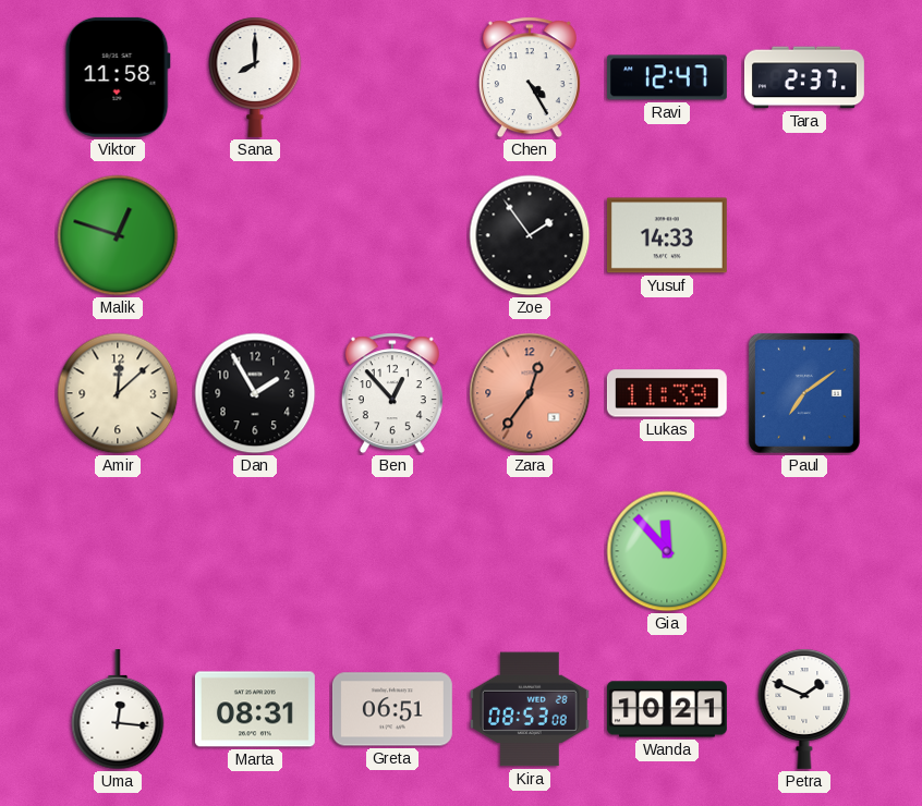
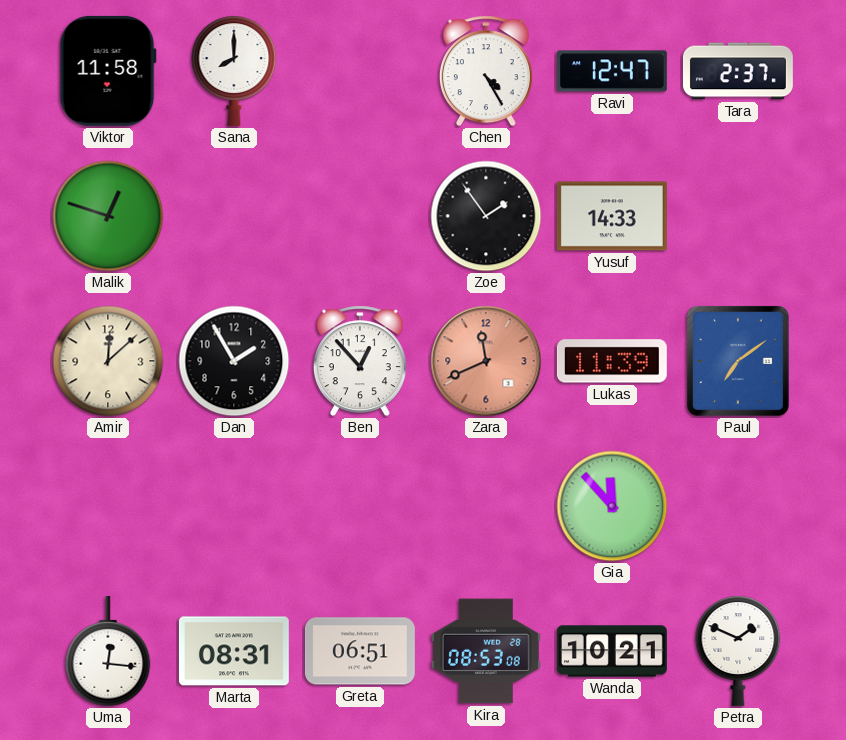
Zara: 12:36 -> 11:41 (486, 361)
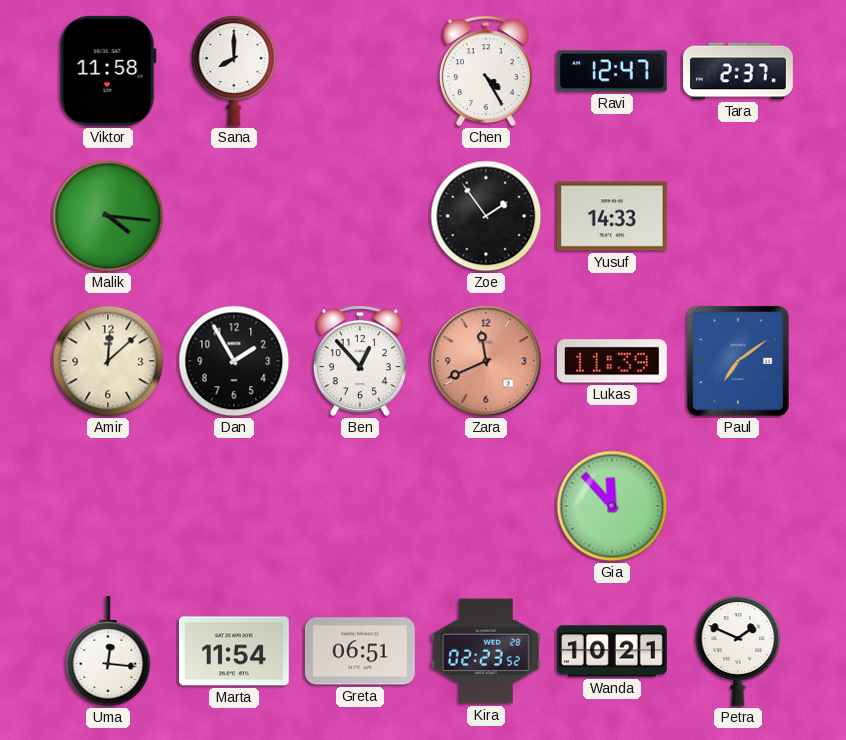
Malik: 12:48 -> 4:16 (108, 216)
Marta: 08:31 -> 11:54 (234, 651)
Kira: 08:53 -> 02:23 (486, 651)
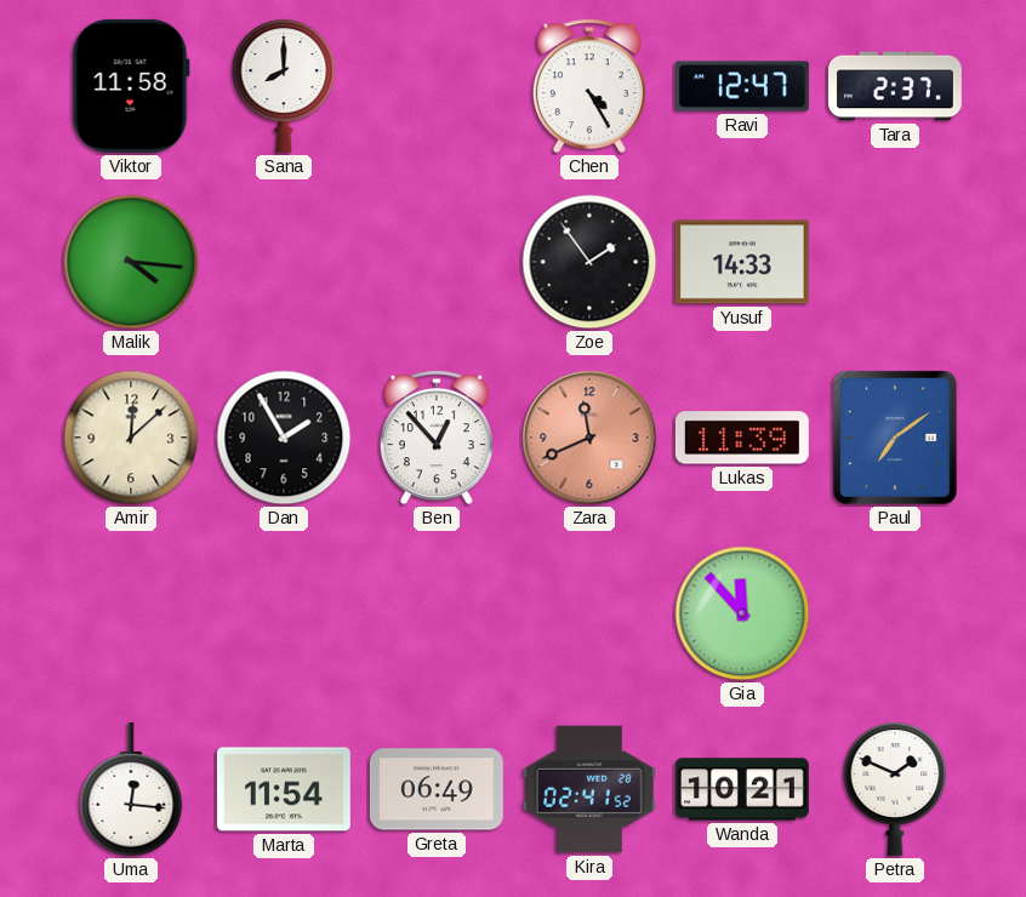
Greta: 06:51 -> 06:49 (437, 789)
Kira: 02:23 -> 02:41 (589, 789)
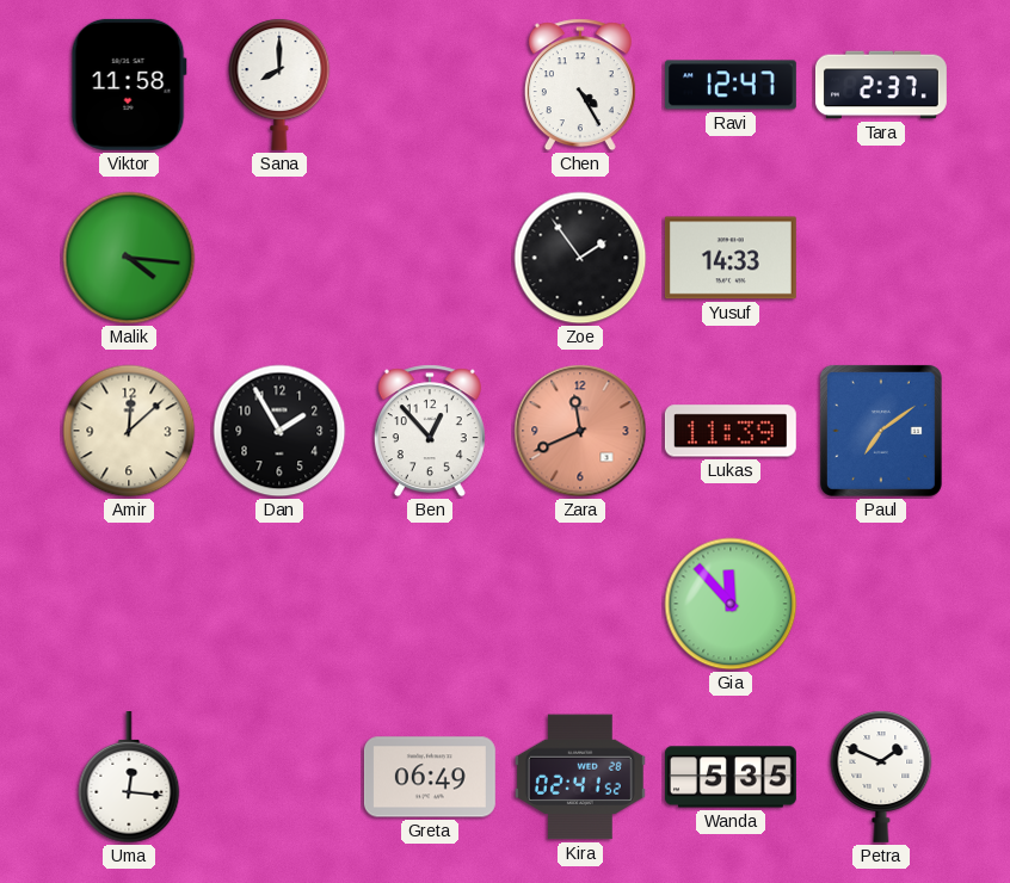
Marta: 11:54 -> none (284, 789)
Wanda: 10:21 -> 5:35 (731, 777)
